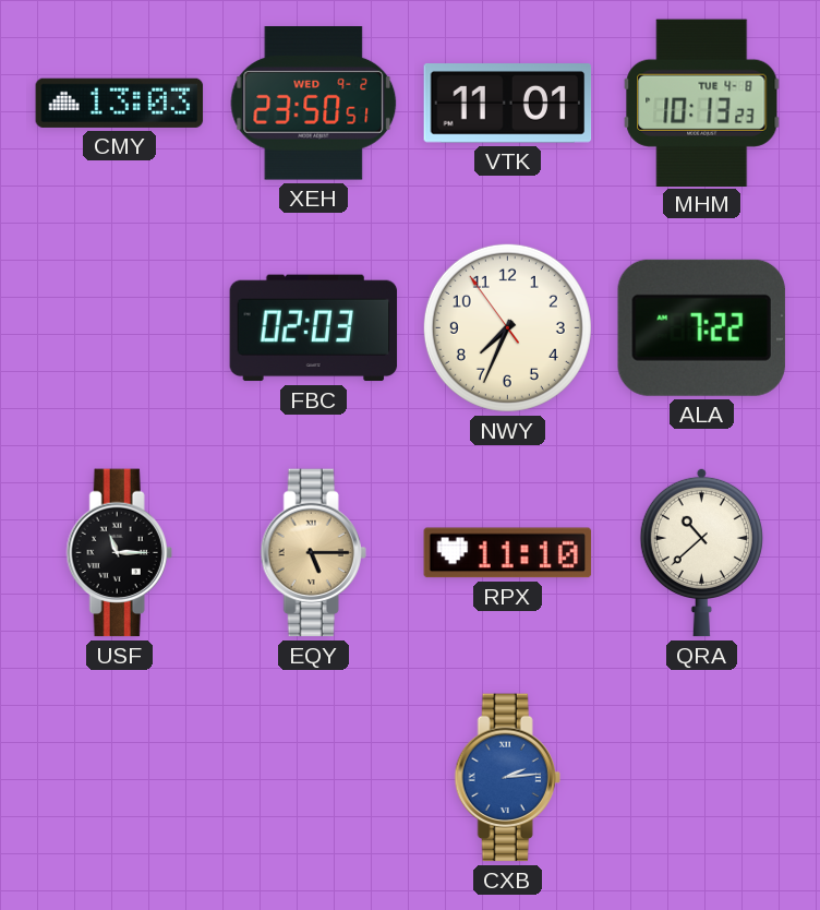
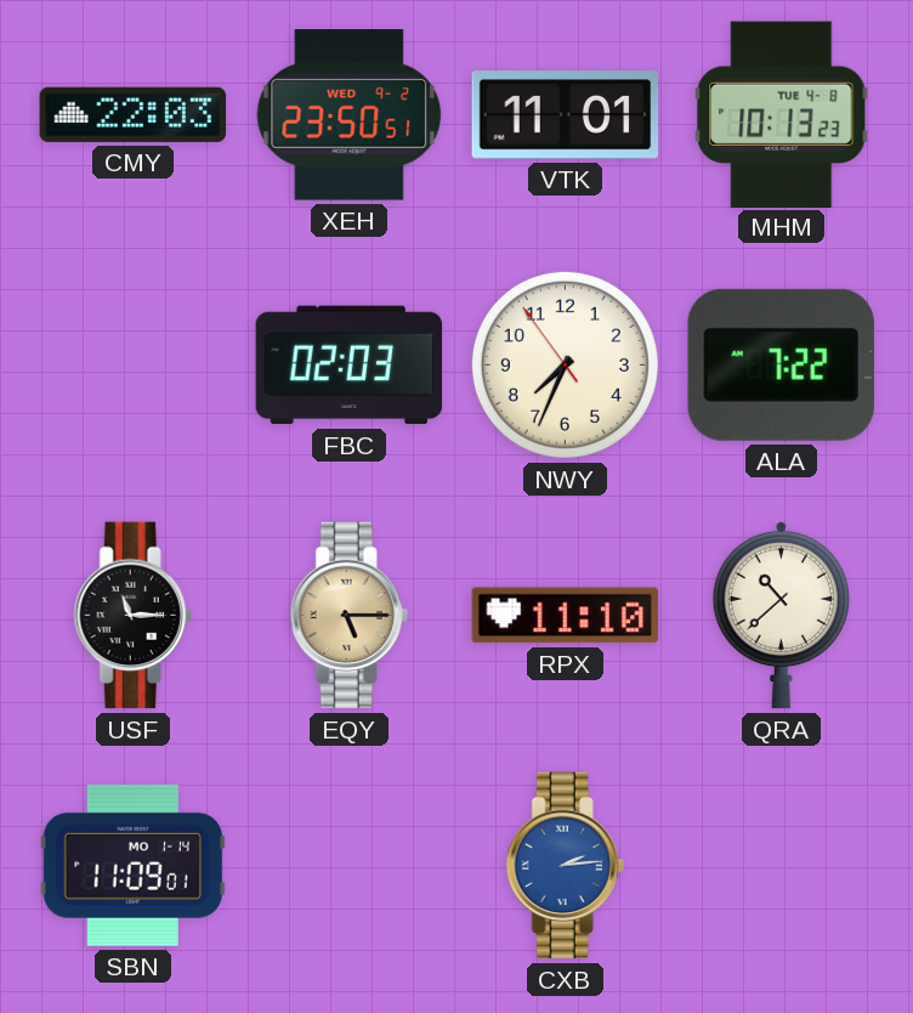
CMY: 13:03 -> 22:03 (134, 114)
SBN: none -> 11:09 (132, 865)
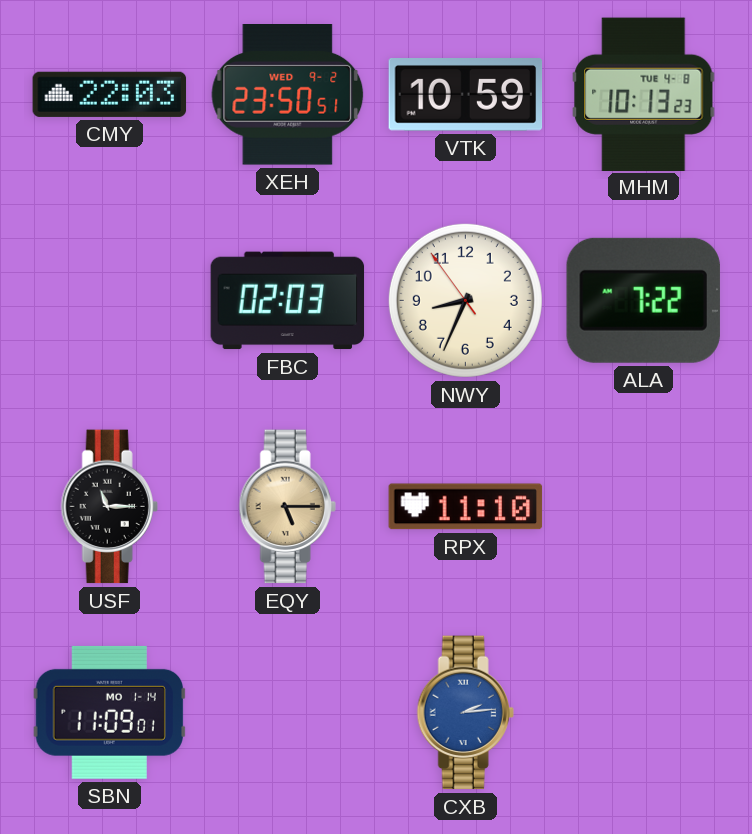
VTK: 11:01 -> 10:59 (466, 95)
NWY: 7:33 -> 8:33 (465, 300)
QRA: 10:38 -> none (781, 615)
